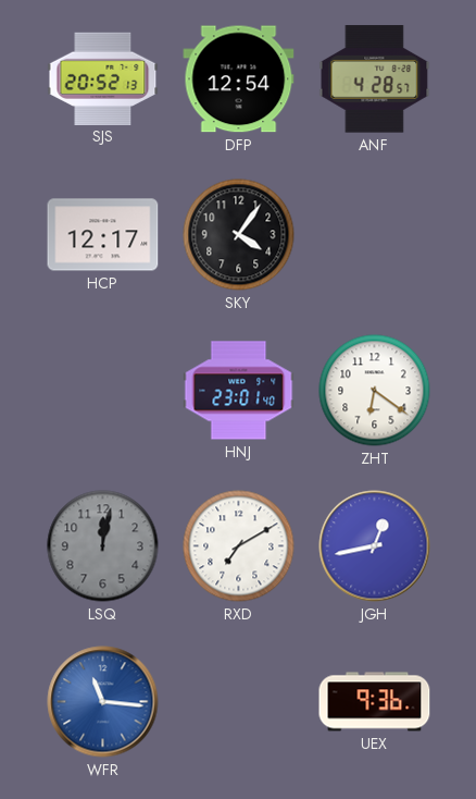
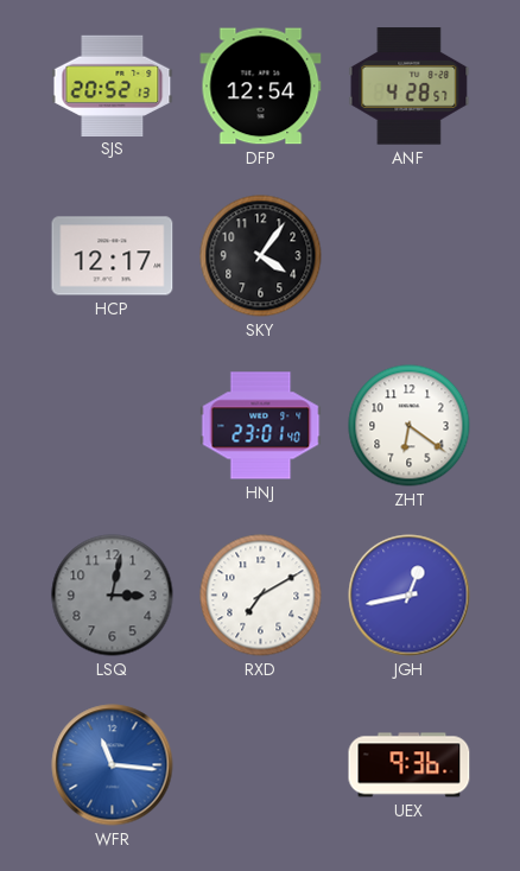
LSQ: 12:02 -> 3:02 (113, 596)
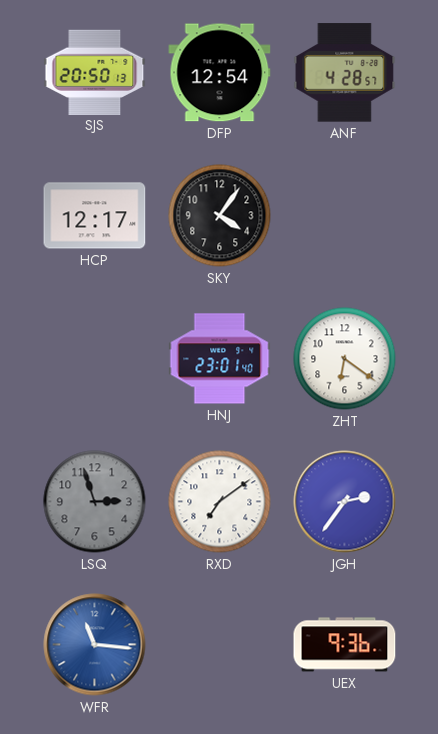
SJS: 20:52 -> 20:50 (95, 72)
LSQ: 3:02 -> 2:57 (95, 502)
RXD: 7:10 -> 7:09 (220, 502)
JGH: 12:43 -> 2:36 (345, 502)
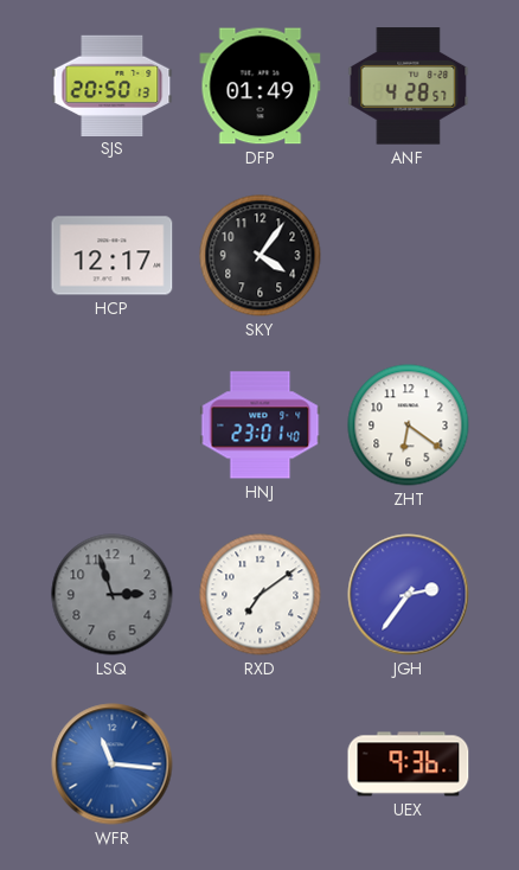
DFP: 12:54 -> 01:49 (261, 87)
